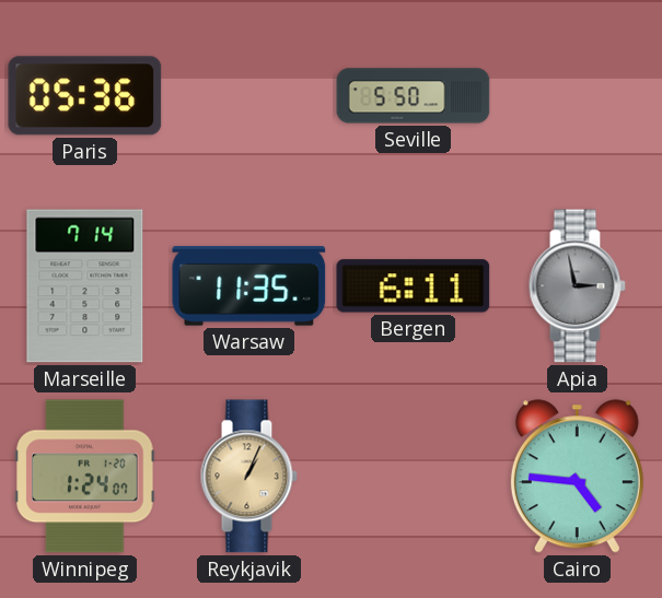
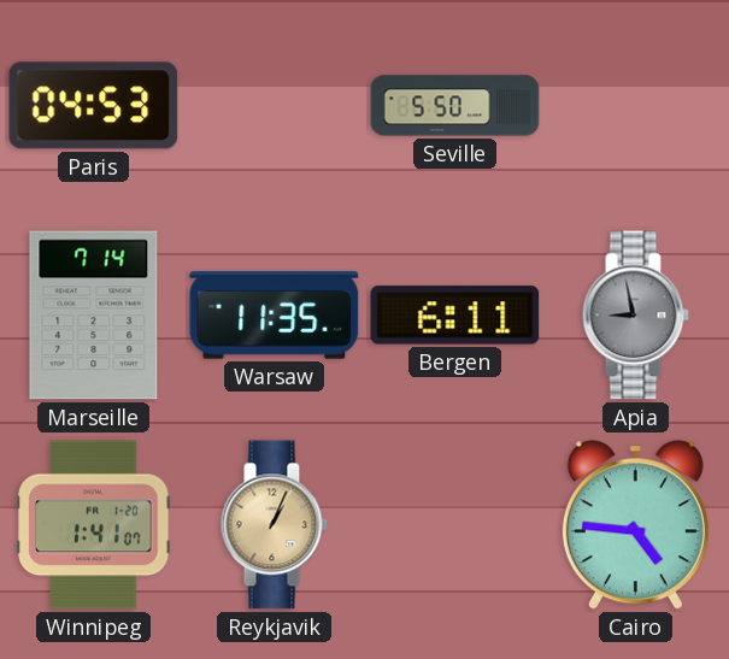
Paris: 05:36 -> 04:53 (94, 106)
Apia: 2:58 -> 8:58 (635, 316)
Winnipeg: 1:24 -> 1:41 (94, 525)
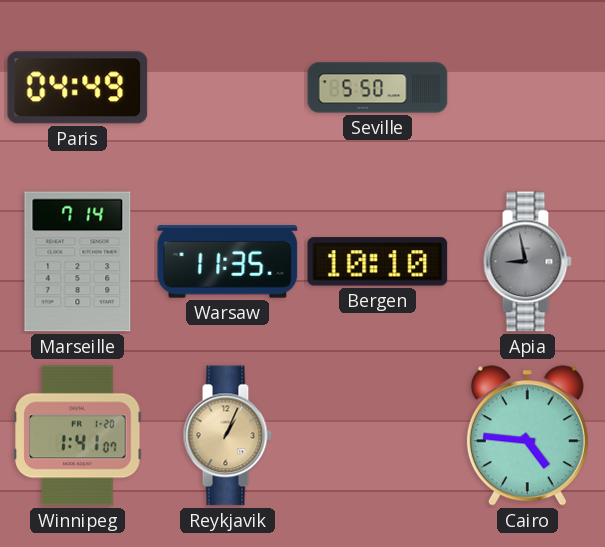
Paris: 04:53 -> 04:49 (78, 88)
Bergen: 6:11 -> 10:10 (378, 262)
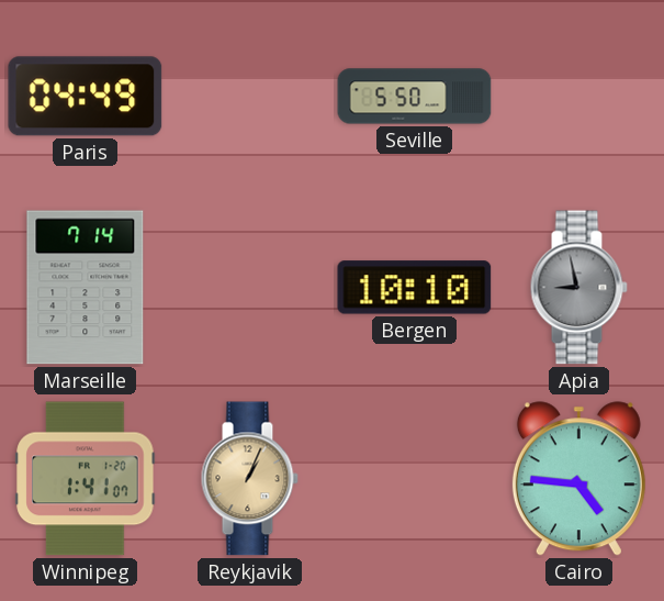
Warsaw: 11:35 -> none (228, 262)
